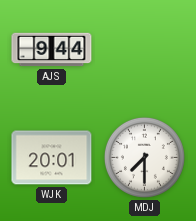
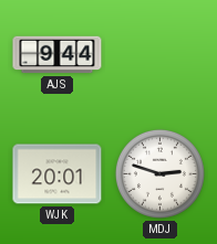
MDJ: 7:30 -> 2:48 (159, 173)
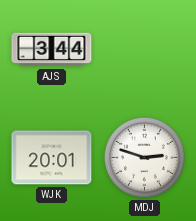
AJS: 9:44 -> 3:44 (52, 50)
